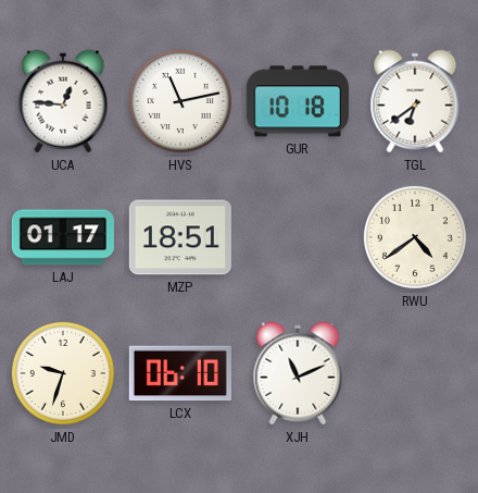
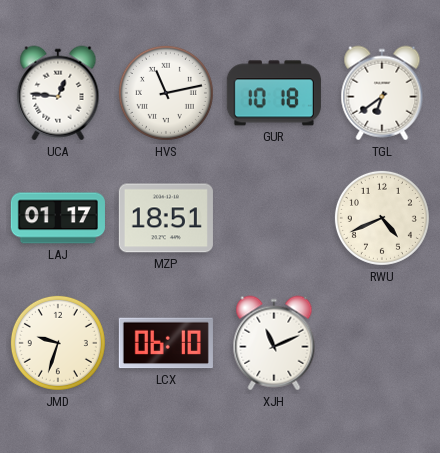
RWU: 4:39 -> 4:41 (382, 218)
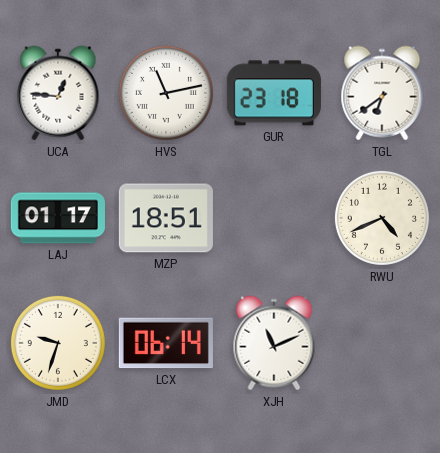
GUR: 10:18 -> 23:18 (274, 93)
LCX: 06:10 -> 06:14 (166, 343)
